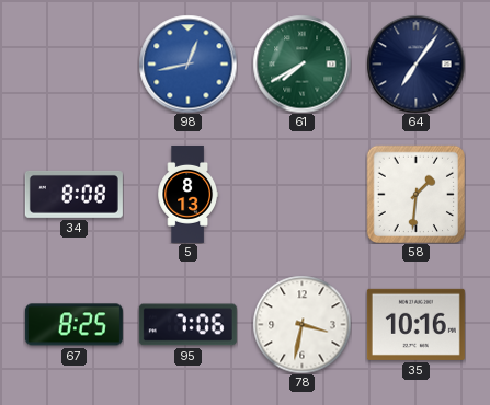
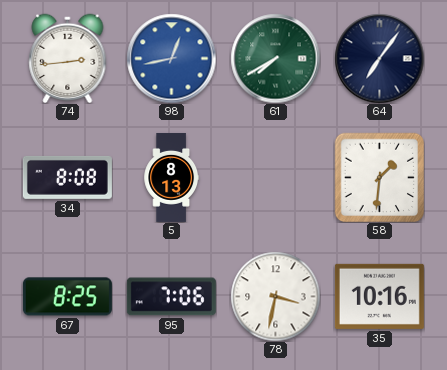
74: none -> 2:44 (68, 58)
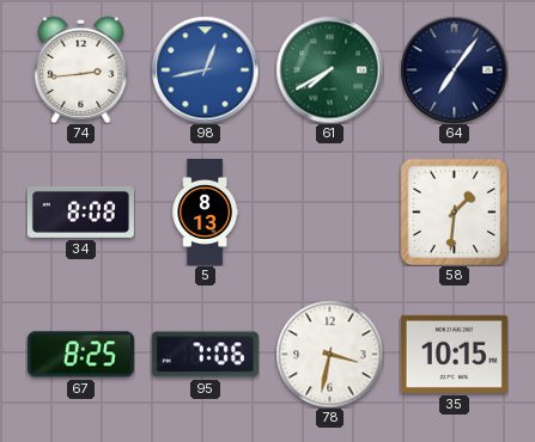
35: 10:16 -> 10:15 (454, 354)
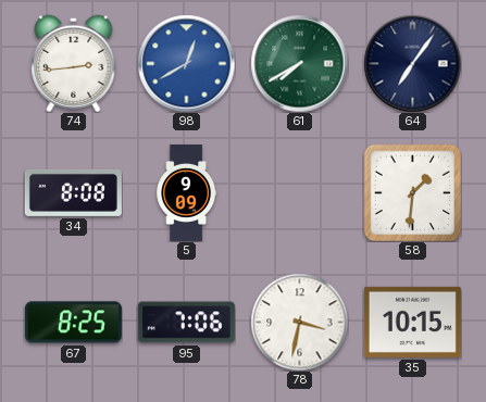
98: 12:43 -> 12:40 (186, 63)
5: 8:13 -> 9:09 (186, 192)
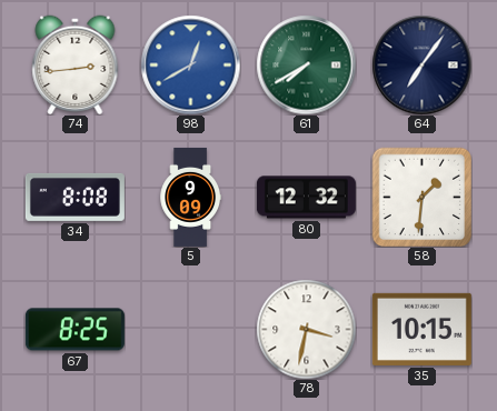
80: none -> 12:32 (306, 198)
95: 7:06 -> none (186, 323)
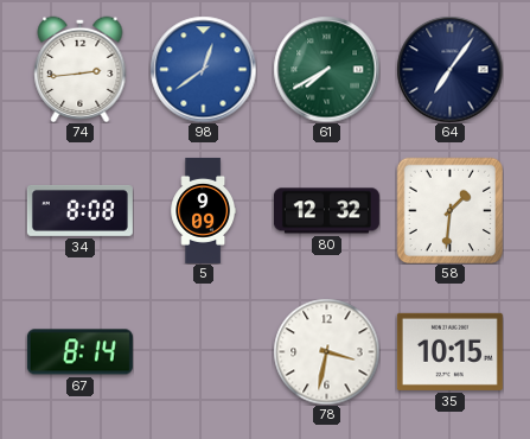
98: 12:40 -> 12:39 (203, 69)
67: 8:25 -> 8:14 (79, 352)
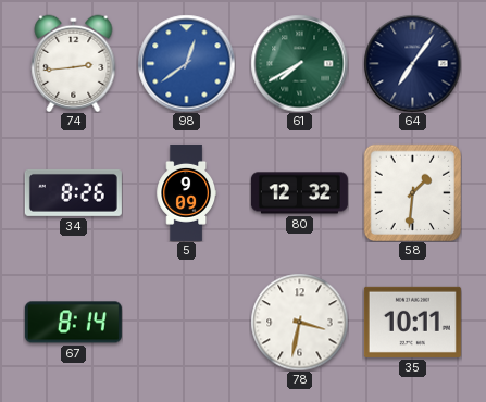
34: 8:08 -> 8:26 (73, 192)
35: 10:15 -> 10:11 (412, 322)
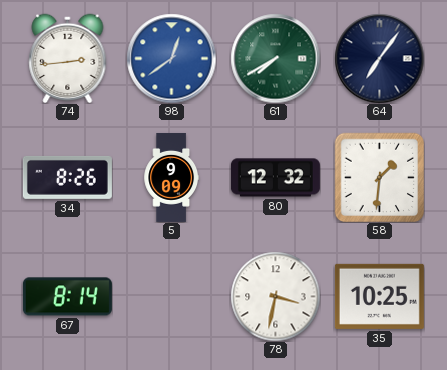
35: 10:11 -> 10:25 (379, 296)
